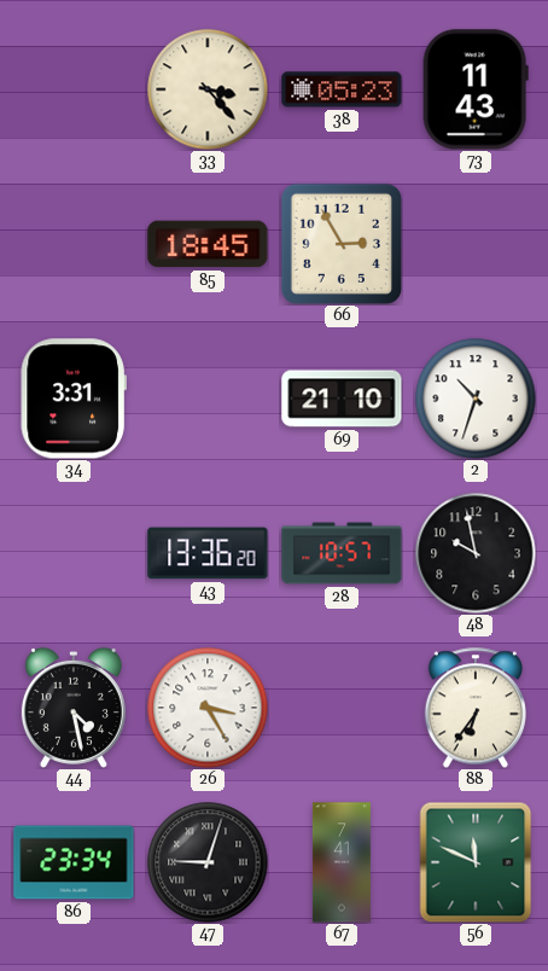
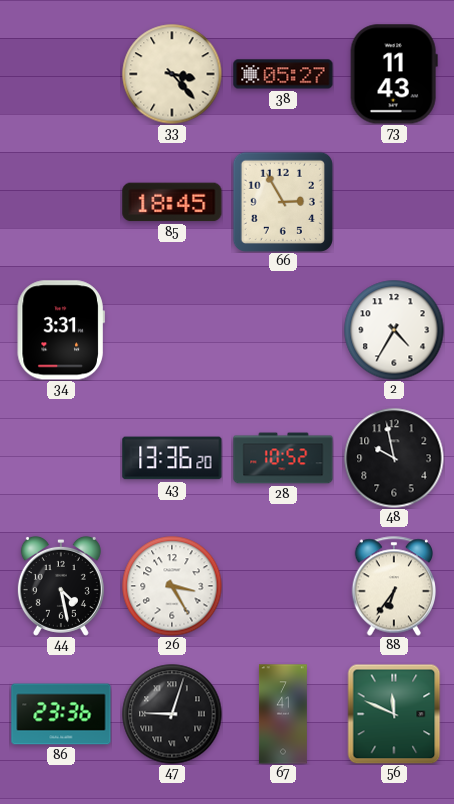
38: 05:23 -> 05:27 (283, 74)
69: 21:10 -> none (342, 399)
2: 10:33 -> 4:35 (394, 330)
28: 10:57 -> 10:52 (283, 458)
86: 23:34 -> 23:36 (61, 714)
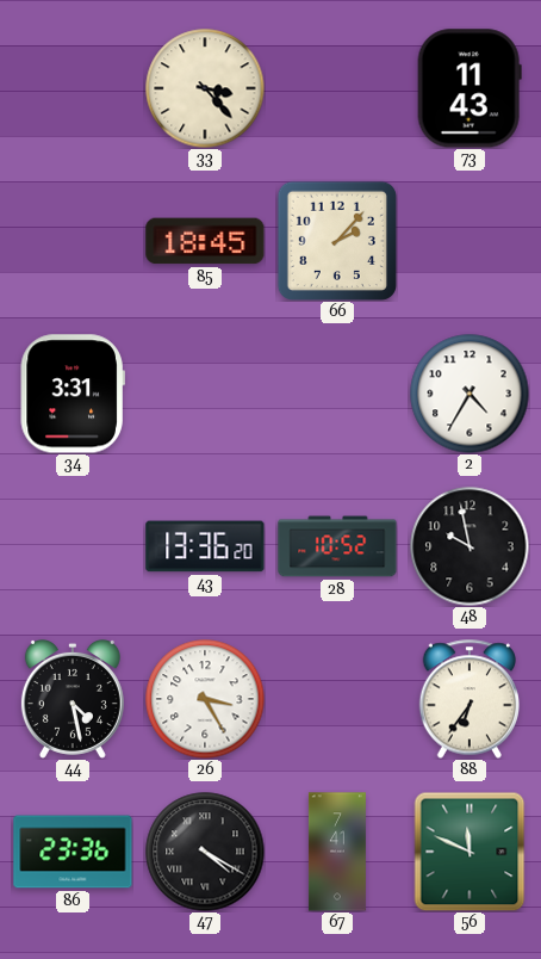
38: 05:27 -> none (283, 74)
66: 2:55 -> 2:07 (337, 241)
47: 9:03 -> 4:20 (205, 852)
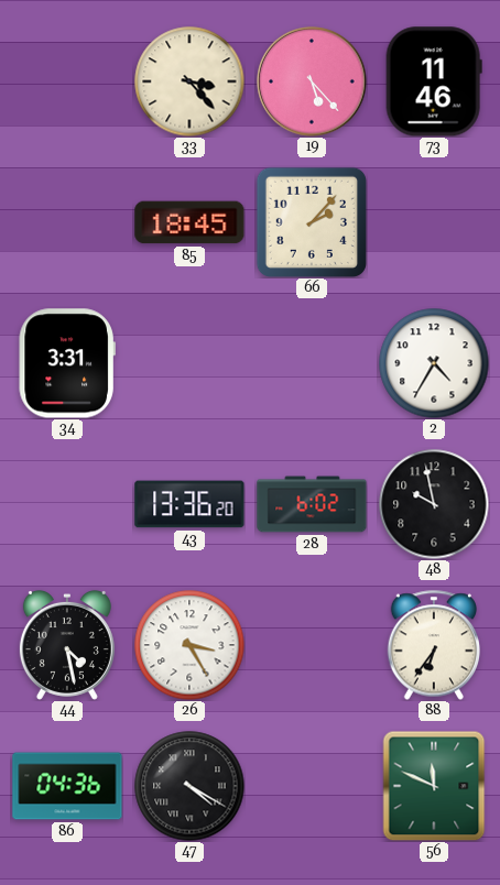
19: none -> 5:23 (312, 81)
73: 11:43 -> 11:46 (434, 81)
28: 10:52 -> 6:02 (312, 504)
86: 23:36 -> 04:36 (67, 786)
67: 7:41 -> none (337, 852)
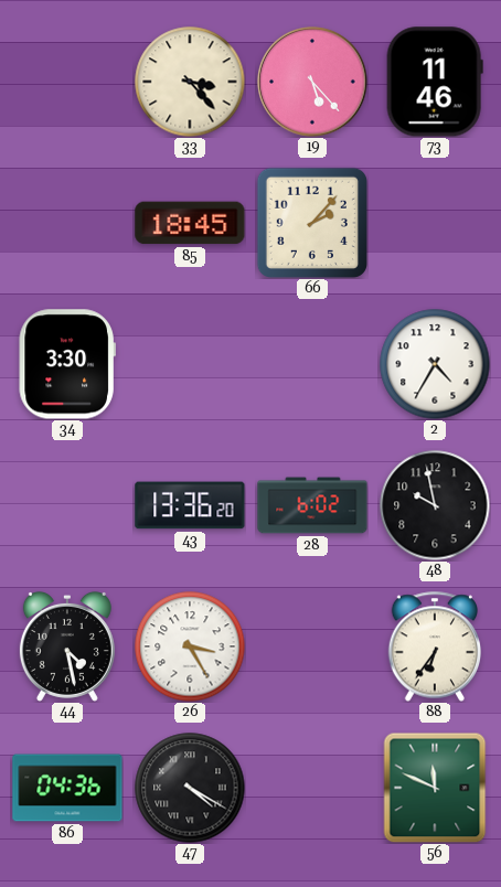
34: 3:31 -> 3:30 (67, 364)
